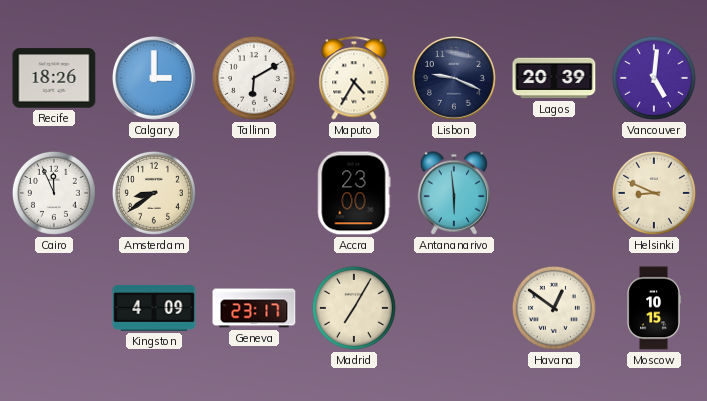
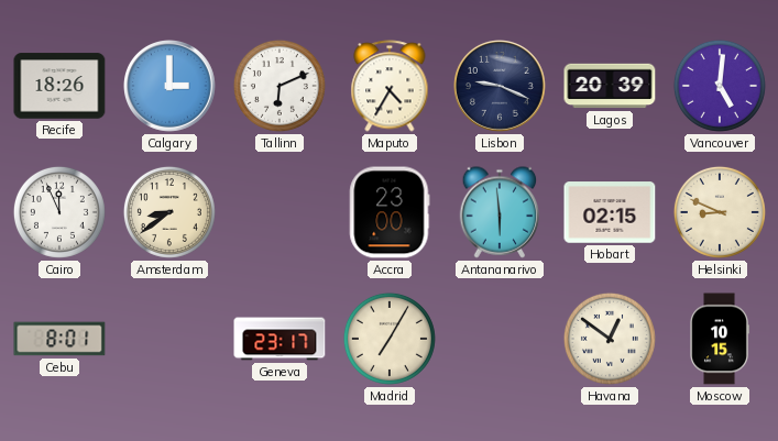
Tallinn: 6:10 -> 6:11 (280, 86)
Hobart: none -> 02:15 (610, 212)
Cebu: none -> 8:01 (59, 339)
Kingston: 4:09 -> none (154, 309)
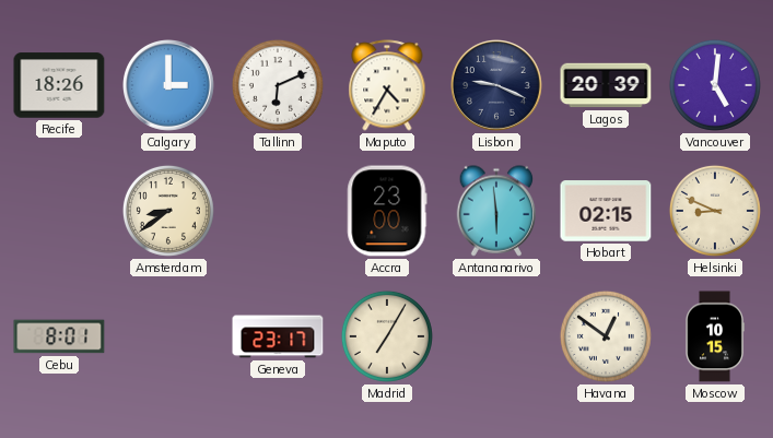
Cairo: 11:56 -> none (59, 212)
